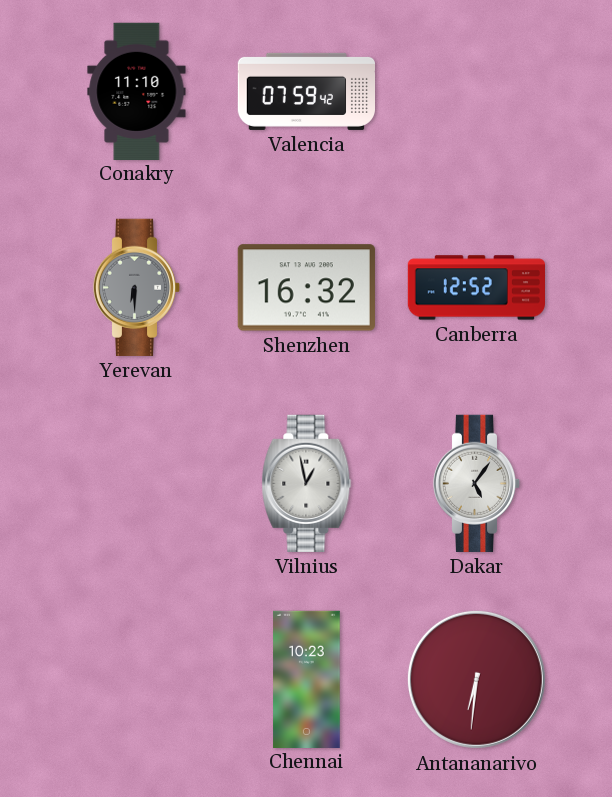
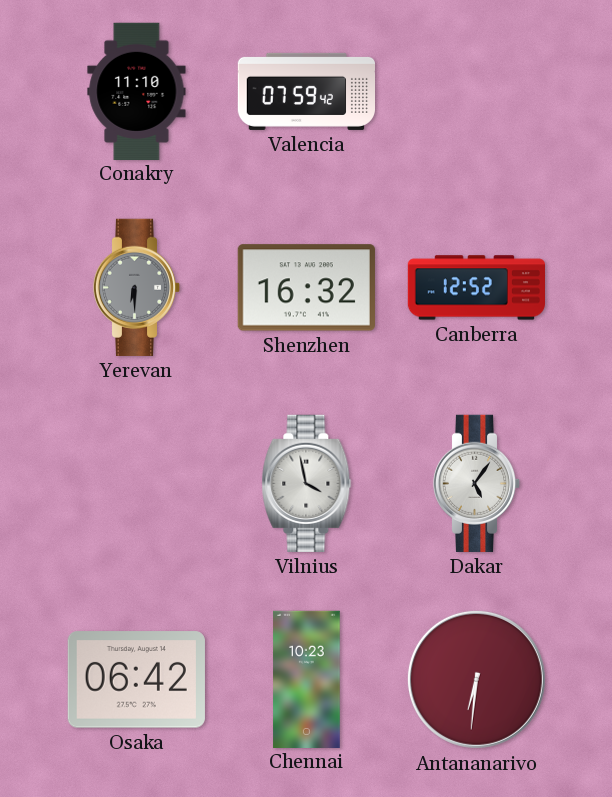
Vilnius: 12:58 -> 3:58 (307, 483)
Osaka: none -> 06:42 (136, 680)
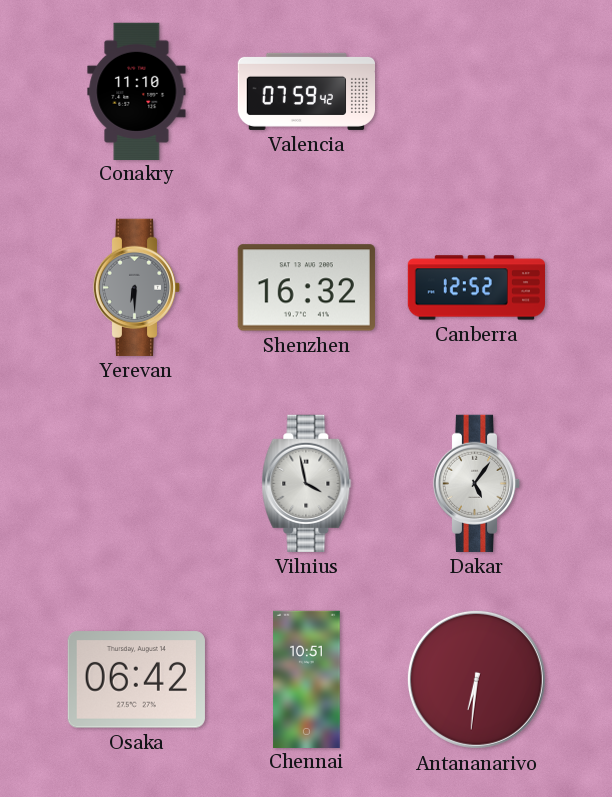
Chennai: 10:23 -> 10:51 (307, 679)
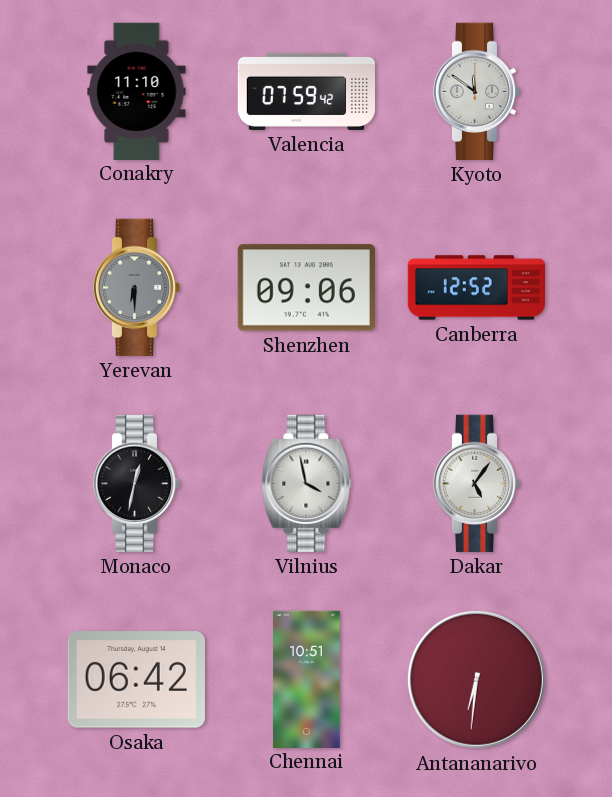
Kyoto: none -> 11:51 (477, 91)
Shenzhen: 16:32 -> 09:06 (306, 288)
Monaco: none -> 12:32 (137, 483)
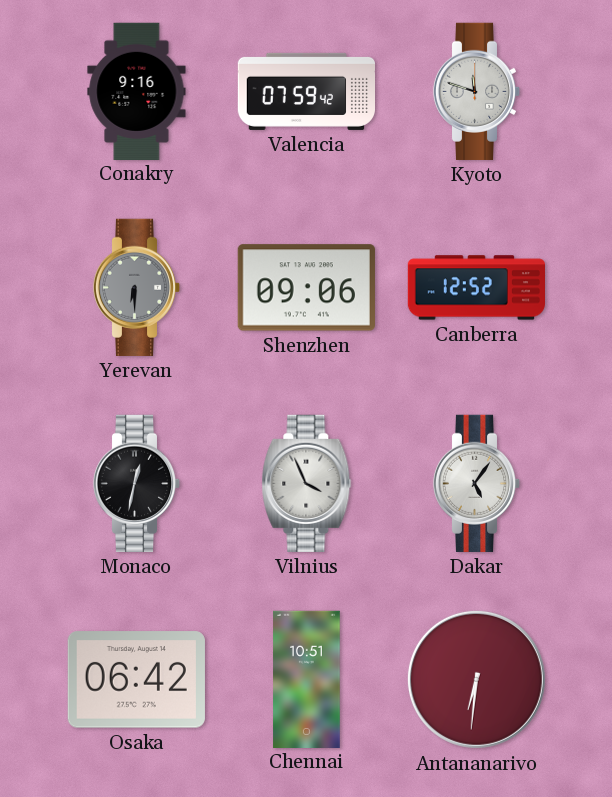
Conakry: 11:10 -> 9:16 (137, 91)
Kyoto: 11:51 -> 11:48 (477, 91)
Vilnius: 3:58 -> 3:56 (307, 483)
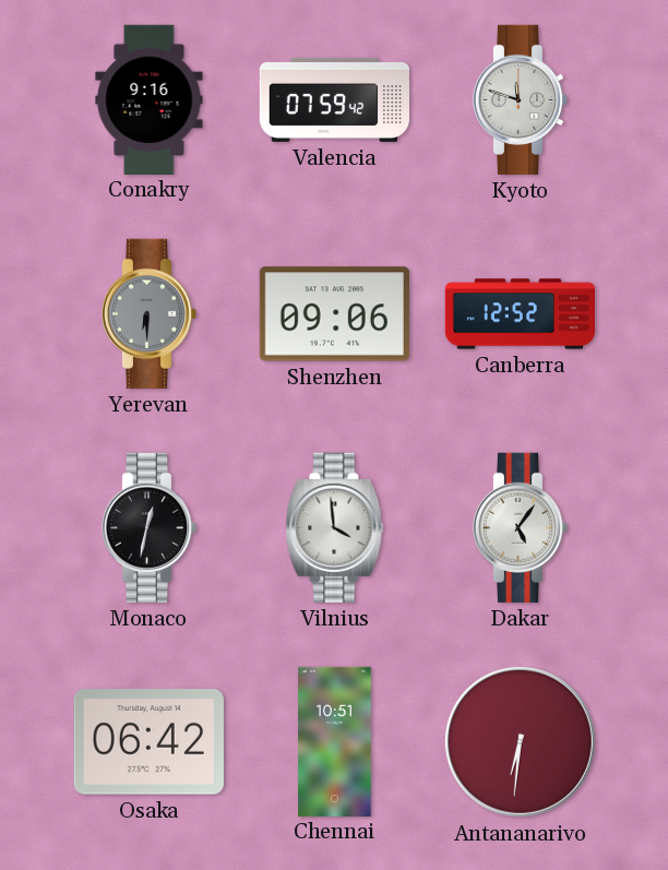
Vilnius: 3:56 -> 3:59 (335, 527)
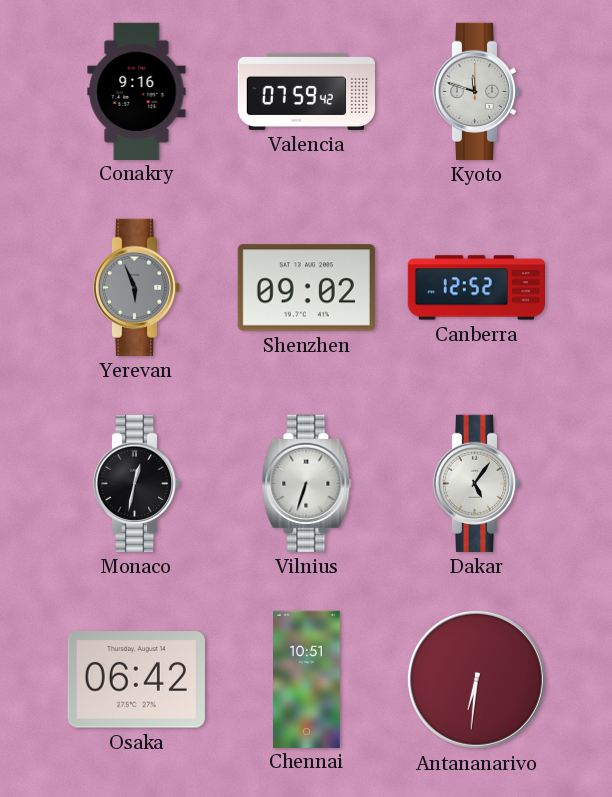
Yerevan: 6:30 -> 5:56 (137, 287)
Shenzhen: 09:06 -> 09:02 (306, 288)
Vilnius: 3:59 -> 6:33 (307, 483)
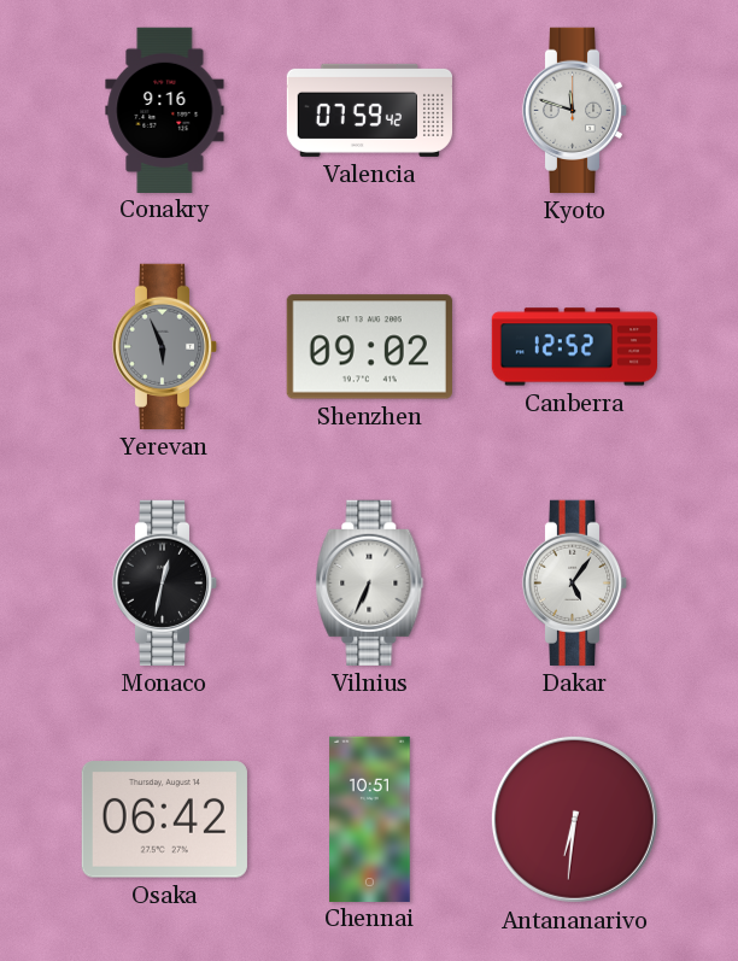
Vilnius: 6:33 -> 6:34 (370, 582)
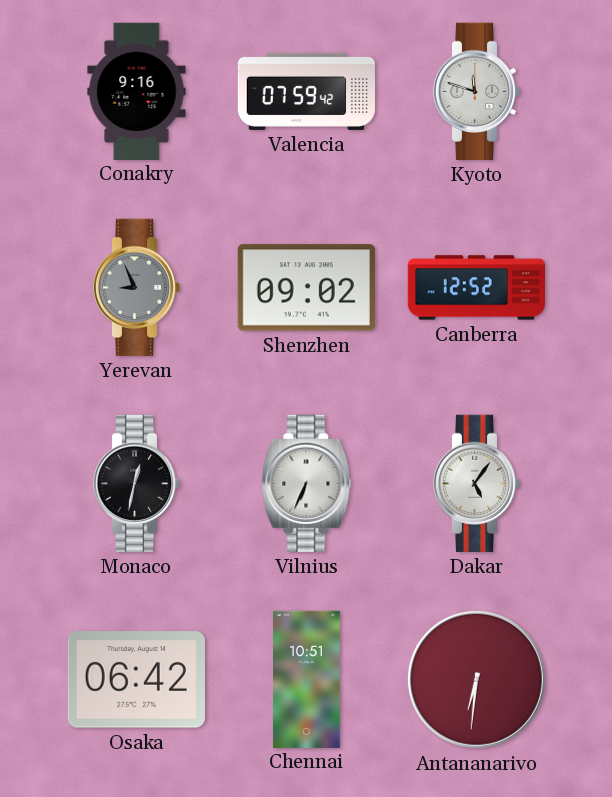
Yerevan: 5:56 -> 8:56 (137, 287)
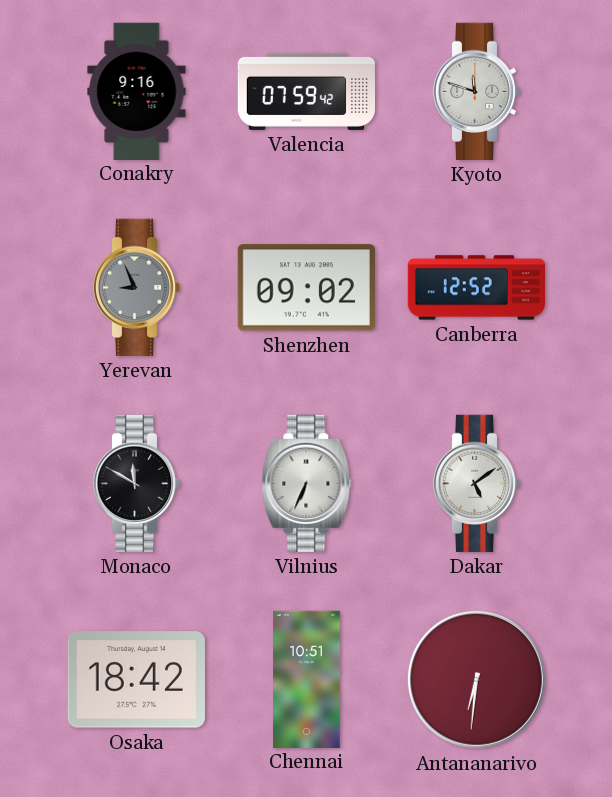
Monaco: 12:32 -> 11:50 (137, 483)
Dakar: 5:06 -> 5:09 (477, 483)
Osaka: 06:42 -> 18:42 (136, 680)
